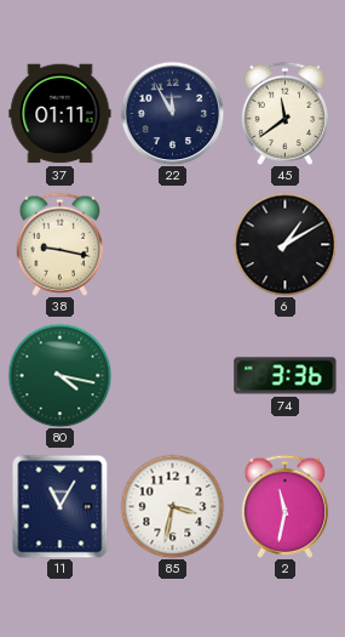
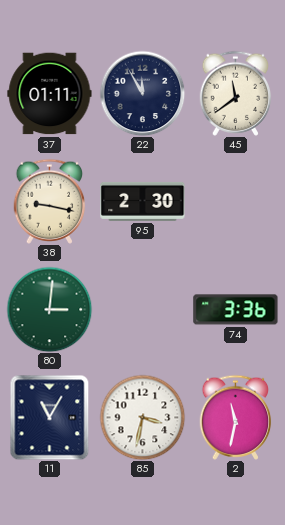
95: none -> 2:30 (143, 201)
6: 1:10 -> none (284, 244)
80: 4:17 -> 3:01 (49, 309)
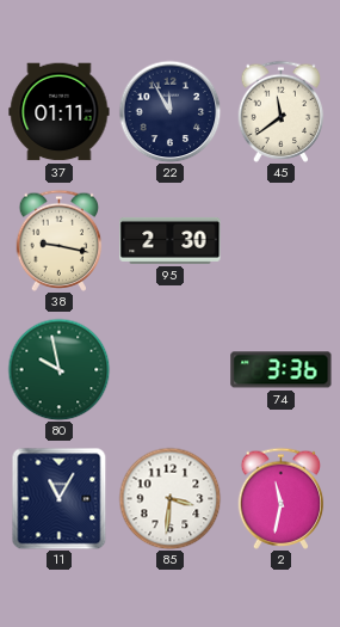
80: 3:01 -> 9:58 (58, 369)
85: 3:32 -> 3:31 (169, 498)
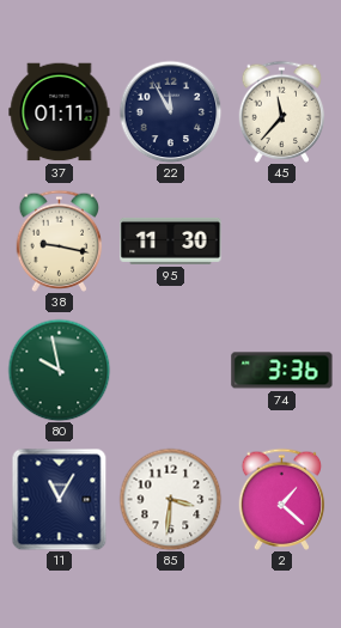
45: 11:39 -> 11:37 (282, 111)
95: 2:30 -> 11:30 (171, 240)
2: 11:32 -> 1:22 (282, 499)
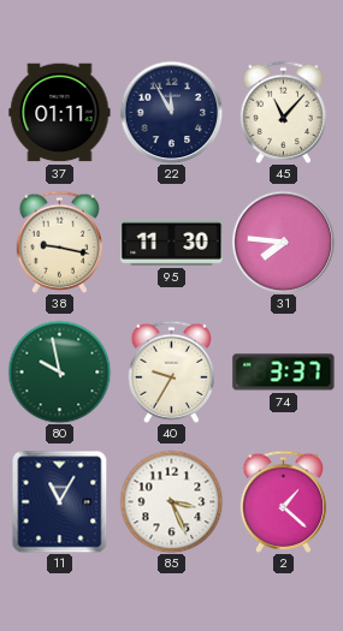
45: 11:37 -> 11:07 (284, 112)
31: none -> 7:46 (283, 242)
40: none -> 9:35 (172, 371)
74: 3:36 -> 3:37 (284, 373)
85: 3:31 -> 3:26 (171, 501)
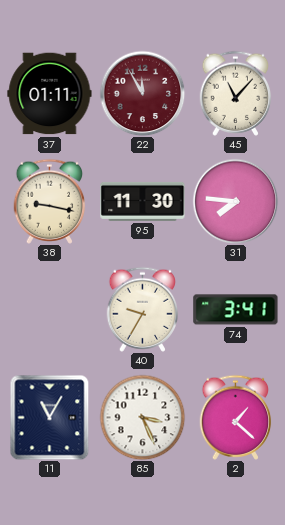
22 dial: navy -> burgundy (142, 93)
80: 9:58 -> none (59, 371)
74: 3:37 -> 3:41 (236, 310)
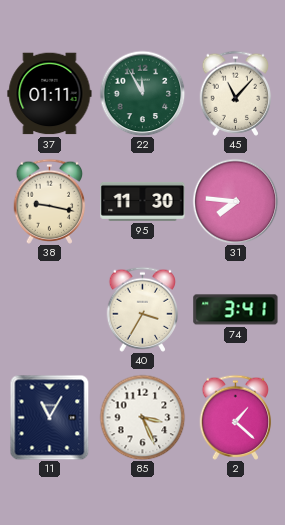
22 dial: burgundy -> green (142, 93)
40: 9:35 -> 3:35 (143, 309)
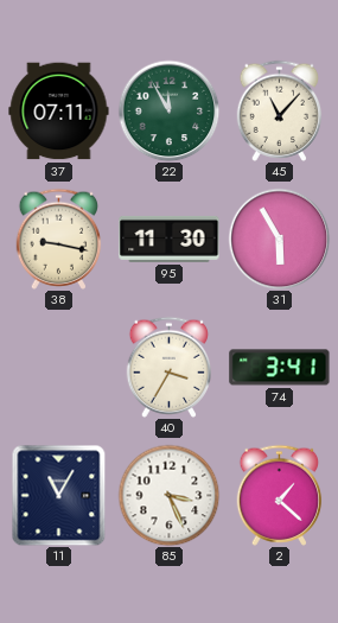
37: 01:11 -> 07:11 (59, 112)
31: 7:46 -> 5:55 (279, 239)
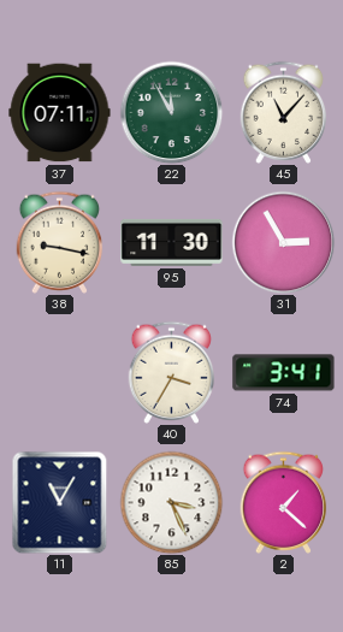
31: 5:55 -> 2:55 (283, 242)
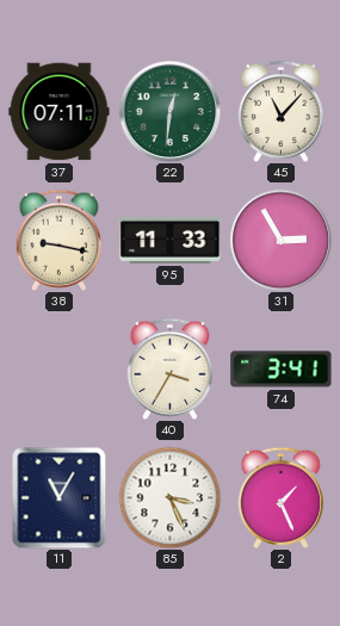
22: 11:55 -> 12:31 (169, 111)
95: 11:30 -> 11:33 (171, 240)
2: 1:22 -> 1:26 (282, 497)
